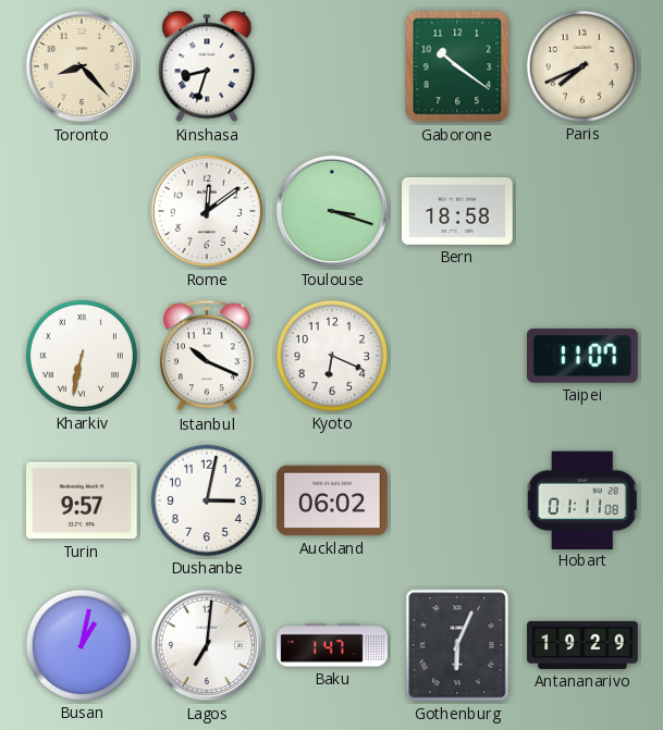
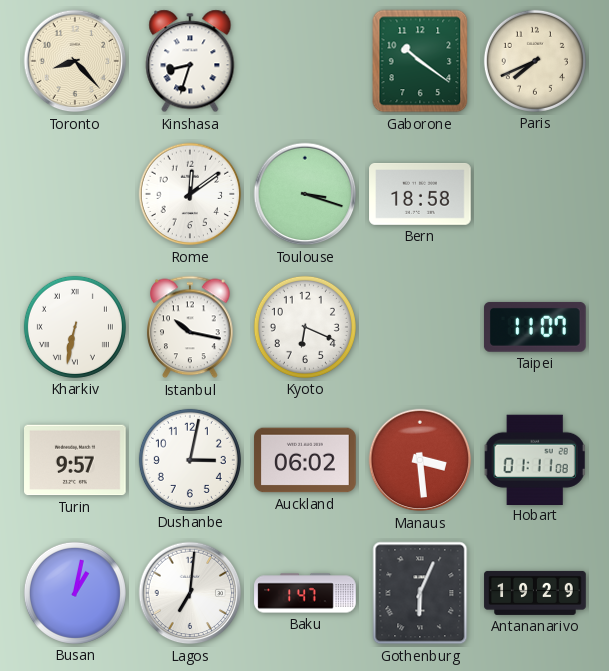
Istanbul: 10:19 -> 10:17 (191, 327)
Manaus: none -> 3:29 (420, 460)
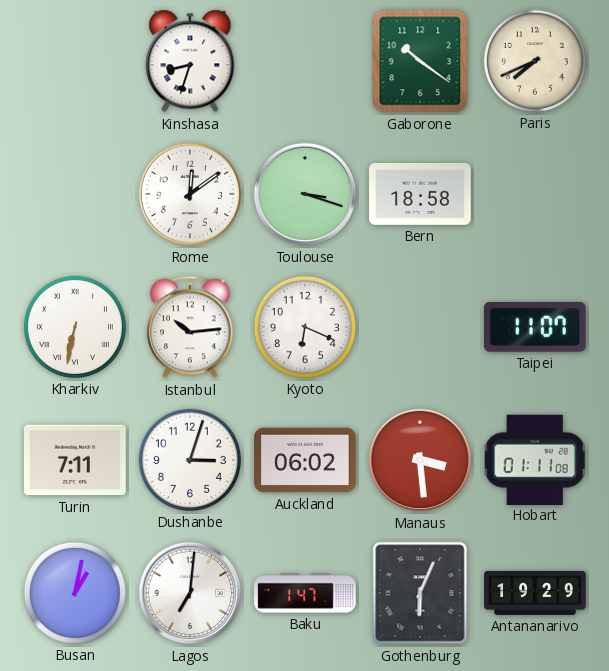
Toronto: 8:23 -> none (75, 61)
Istanbul: 10:17 -> 10:14 (191, 327)
Turin: 9:57 -> 7:11 (76, 460)
Dushanbe: 3:02 -> 3:03 (190, 460)
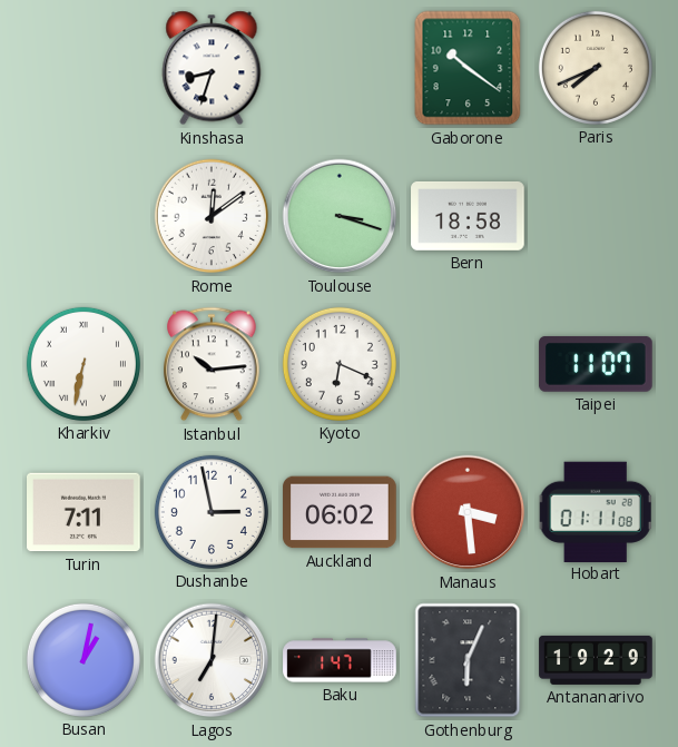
Dushanbe: 3:03 -> 2:58 (212, 512)
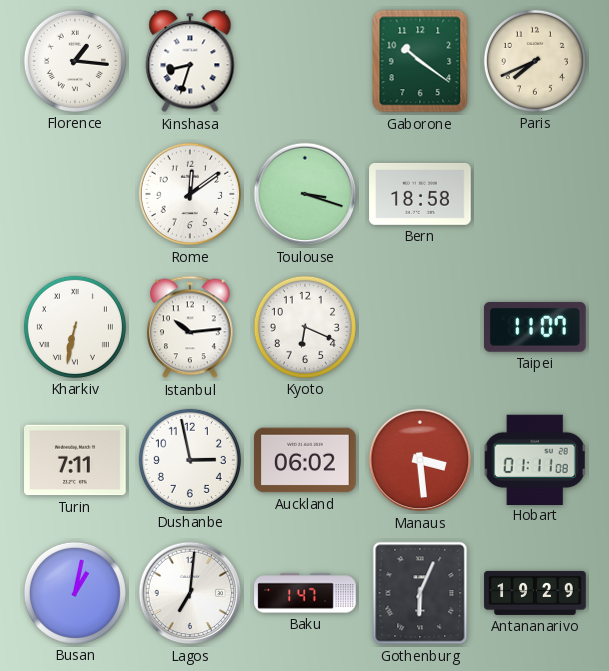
Florence: none -> 1:16 (75, 61)
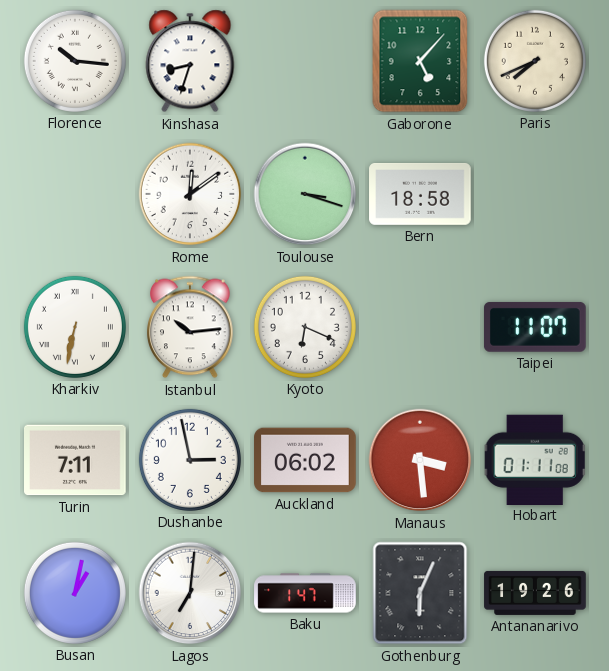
Florence: 1:16 -> 10:16 (75, 61)
Gaborone: 10:21 -> 5:07 (420, 61)
Antananarivo: 19:29 -> 19:26 (535, 593)
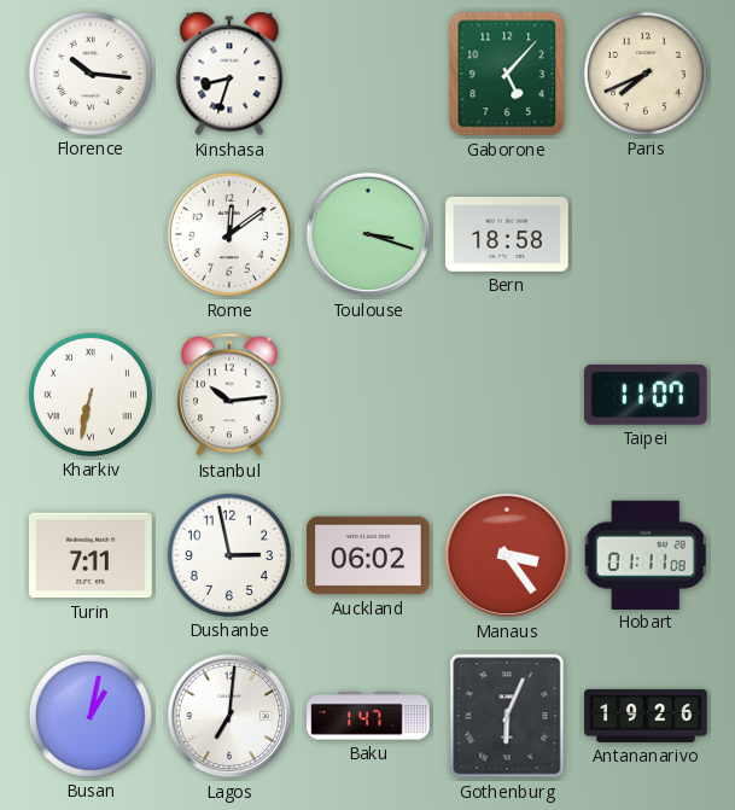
Kyoto: 6:19 -> none (305, 327)
Manaus: 3:29 -> 3:24 (507, 555)
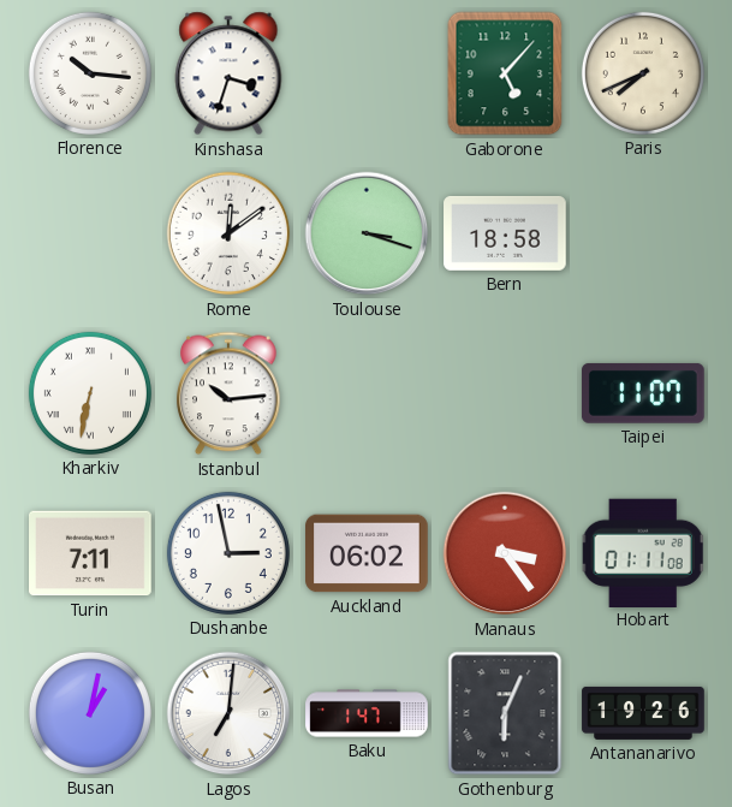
Kinshasa: 8:33 -> 3:33 (228, 73)
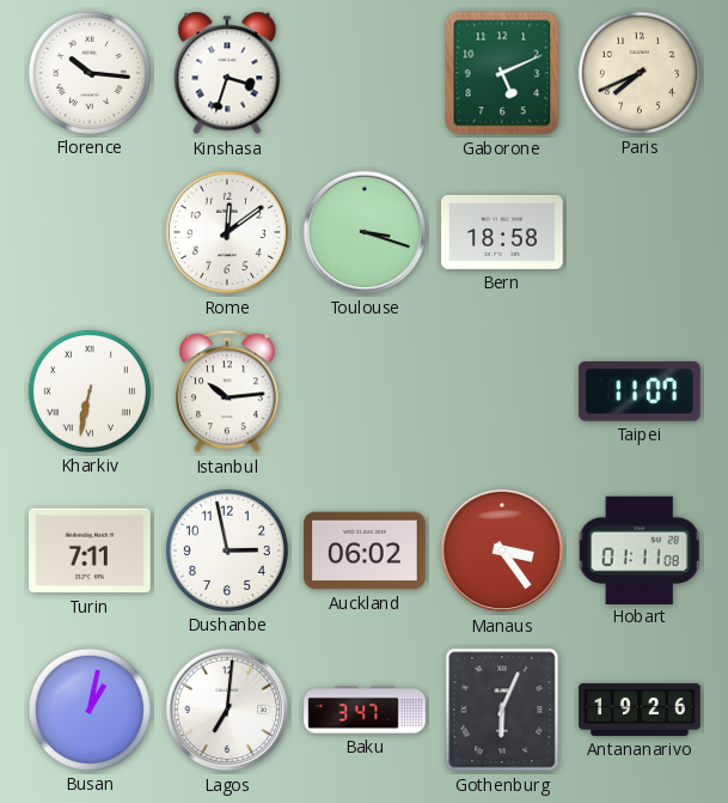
Gaborone: 5:07 -> 5:11 (502, 73)
Baku: 1:47 -> 3:47 (365, 710)
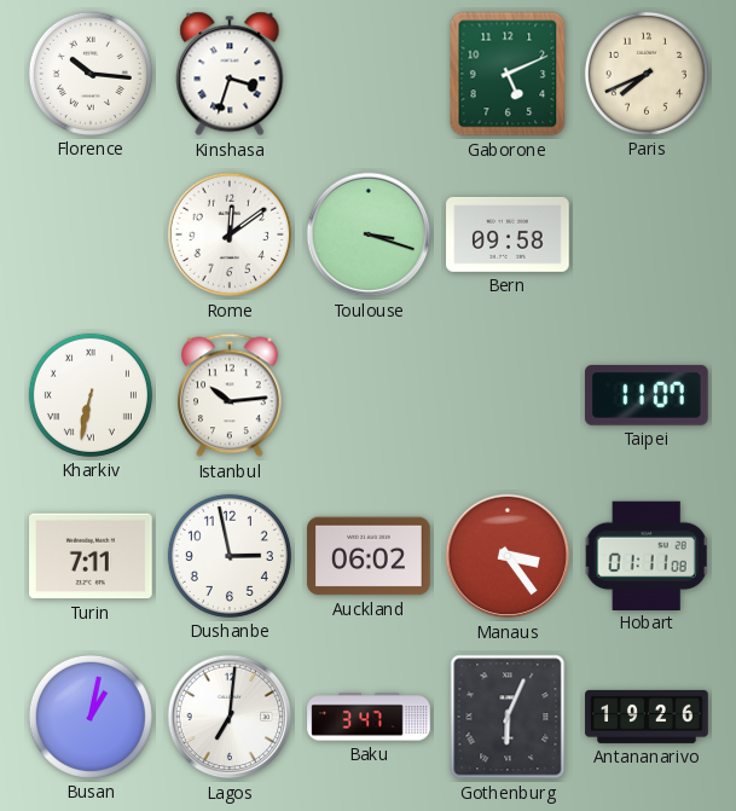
Bern: 18:58 -> 09:58 (508, 234)
